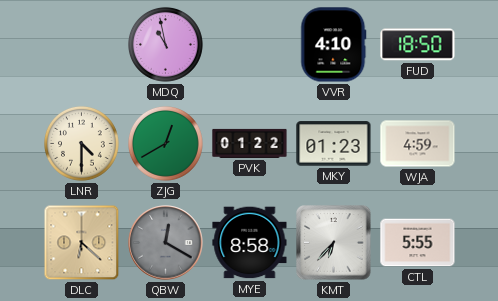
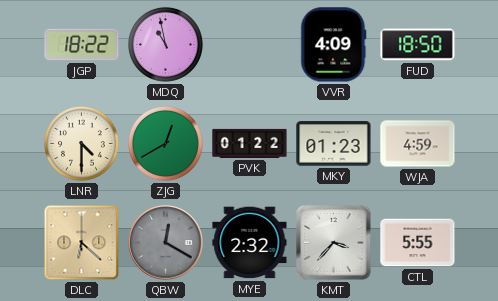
JGP: none -> 18:22 (82, 45)
VVR: 4:10 -> 4:09 (334, 45)
MYE: 8:58 -> 2:32 (250, 243)
KMT: 6:37 -> 3:37 (334, 243)
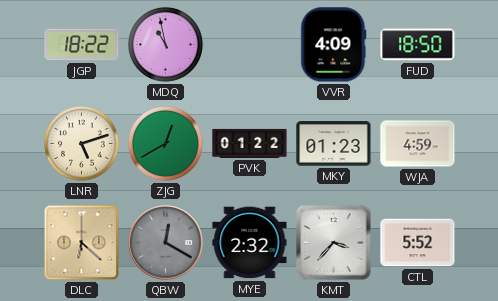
LNR: 4:30 -> 5:12 (82, 144)
CTL: 5:55 -> 5:52 (418, 243)
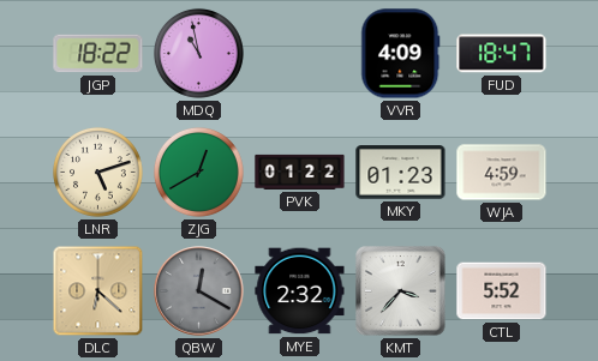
FUD: 18:50 -> 18:47 (502, 54)
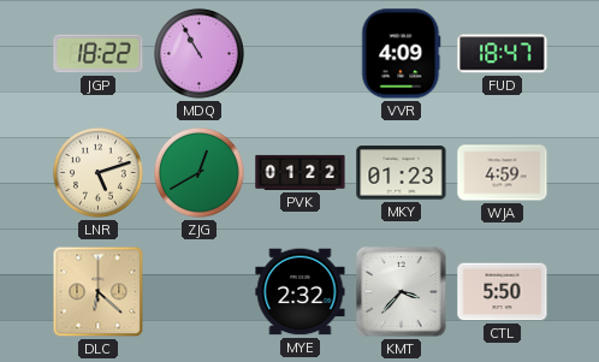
MDQ: 10:58 -> 10:55 (200, 54)
QBW: 12:20 -> none (199, 291)
CTL: 5:52 -> 5:50 (503, 292)
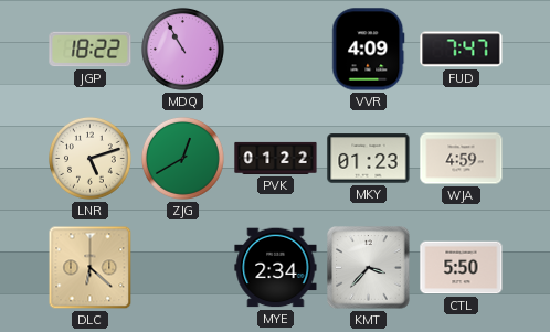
FUD: 18:47 -> 7:47 (462, 50)
MYE: 2:32 -> 2:34 (276, 268)
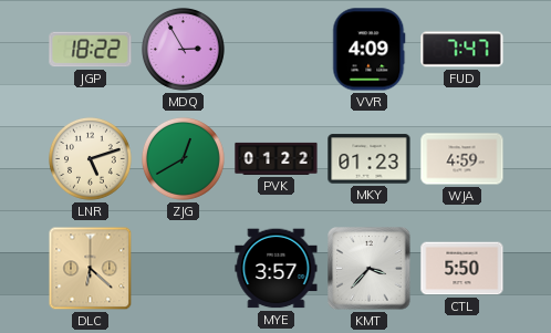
MDQ: 10:55 -> 2:55 (184, 50)
MYE: 2:34 -> 3:57 (277, 269)
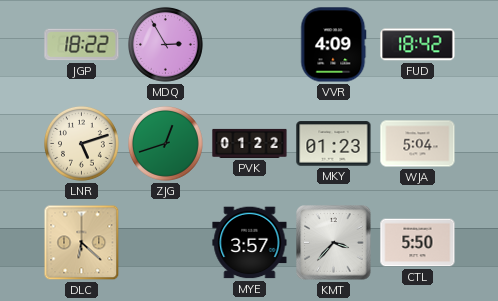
FUD: 7:47 -> 18:42 (418, 45)
ZJG: 12:40 -> 12:42 (166, 144)
WJA: 4:59 -> 5:04 (418, 144)
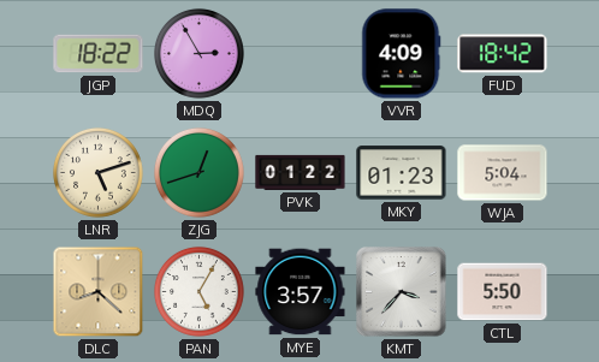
DLC: 6:22 -> 8:22 (99, 292)
PAN: none -> 5:05 (200, 292)
